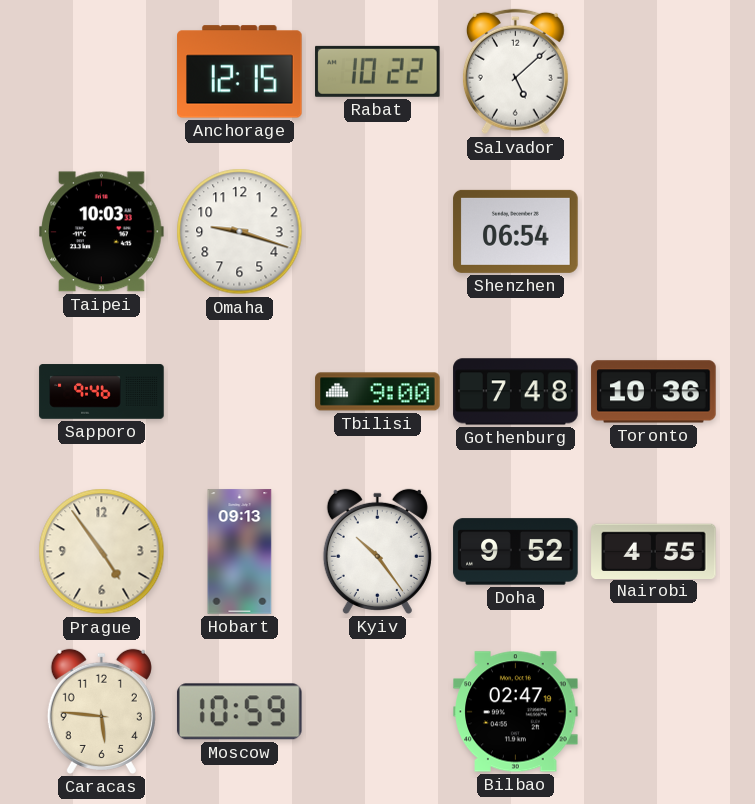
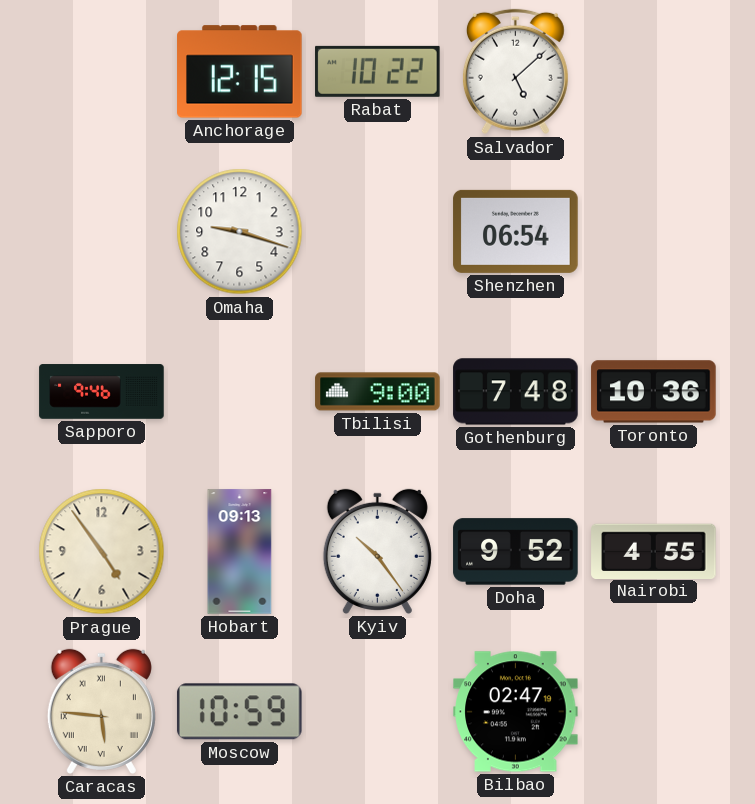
Taipei: 10:03 -> none (102, 232)
Caracas numerals: Arabic -> Roman (101, 711)
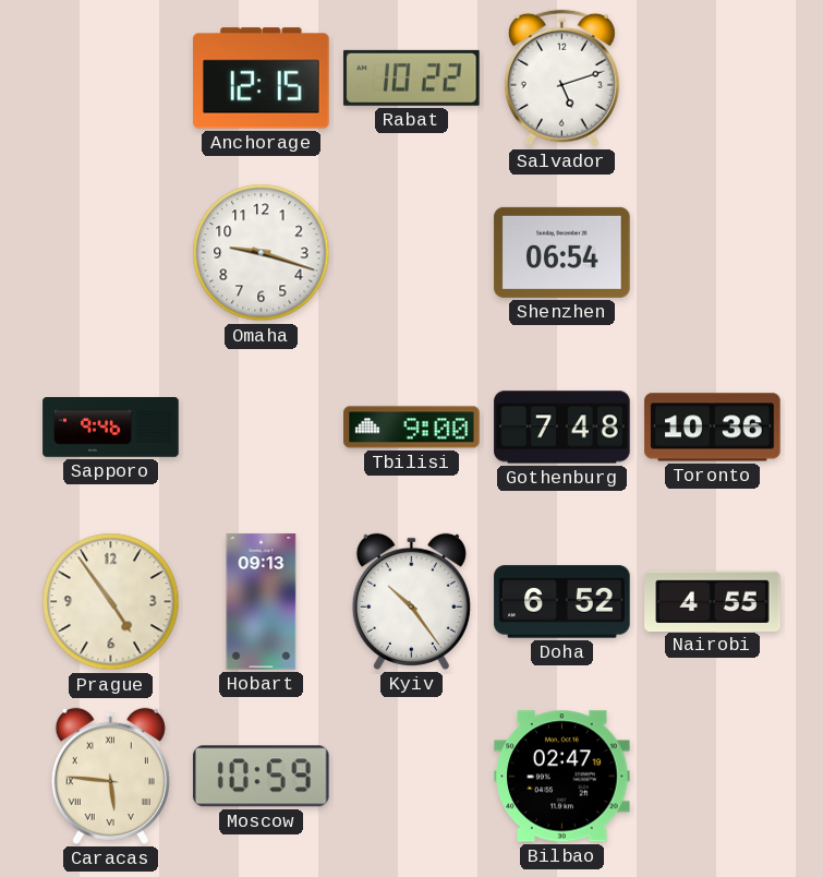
Salvador: 5:08 -> 5:12 (561, 79)
Doha: 9:52 -> 6:52 (562, 602)
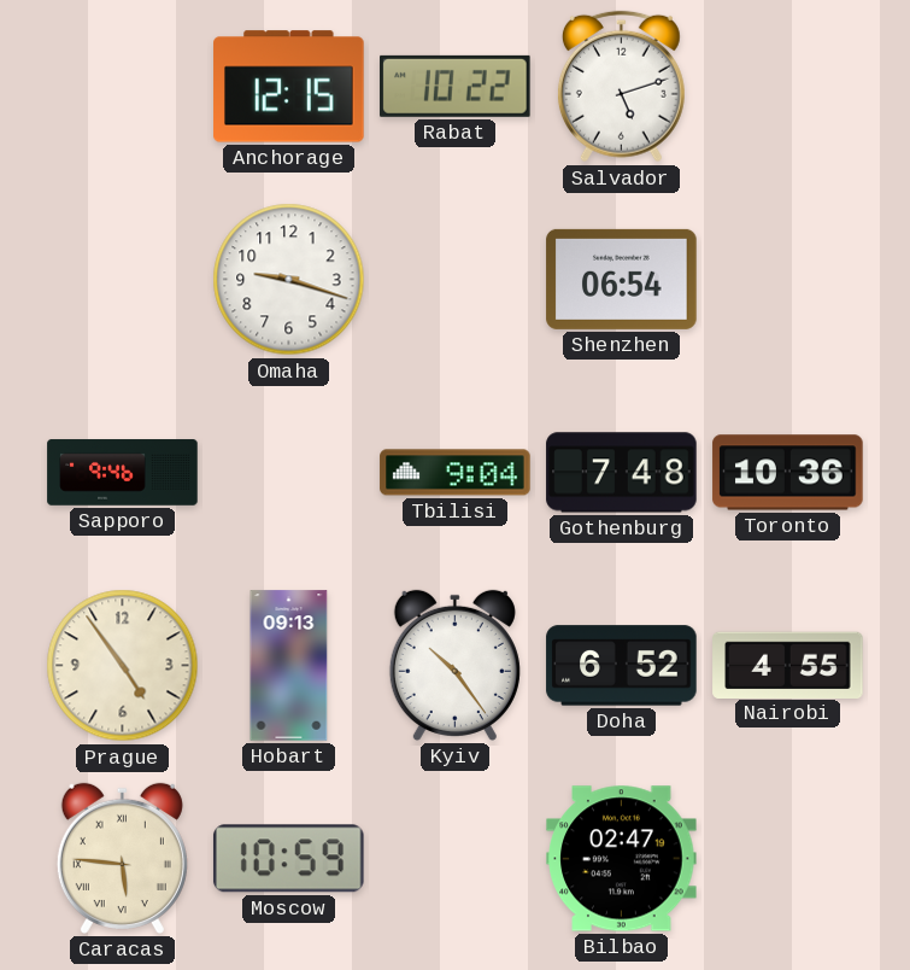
Tbilisi: 9:00 -> 9:04 (456, 473)
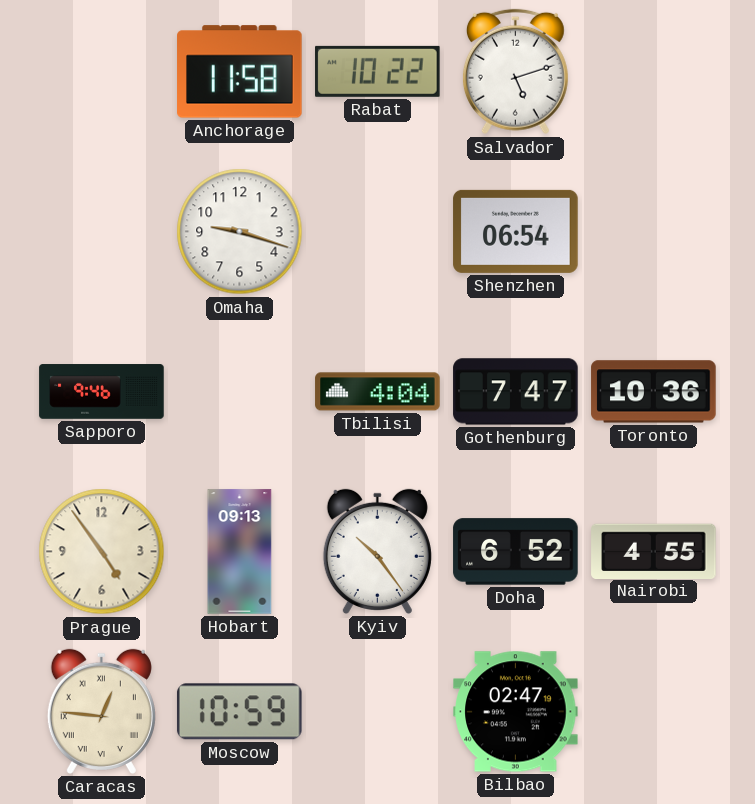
Anchorage: 12:15 -> 11:58 (240, 72)
Tbilisi: 9:04 -> 4:04 (378, 392)
Gothenburg: 7:48 -> 7:47 (516, 392)
Caracas: 5:46 -> 12:46 (101, 711)
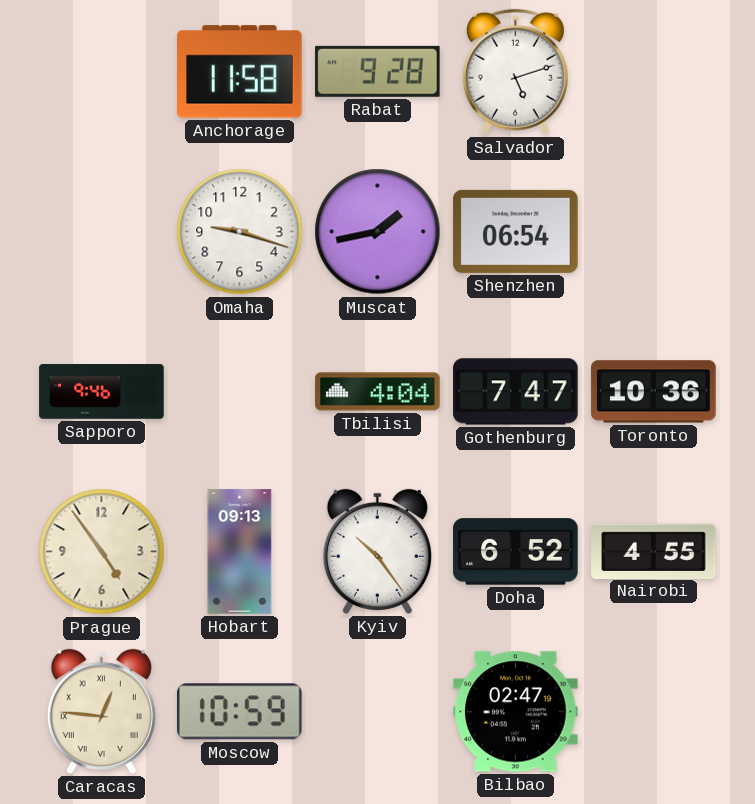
Rabat: 10:22 -> 9:28 (378, 71)
Muscat: none -> 1:43 (378, 232)
